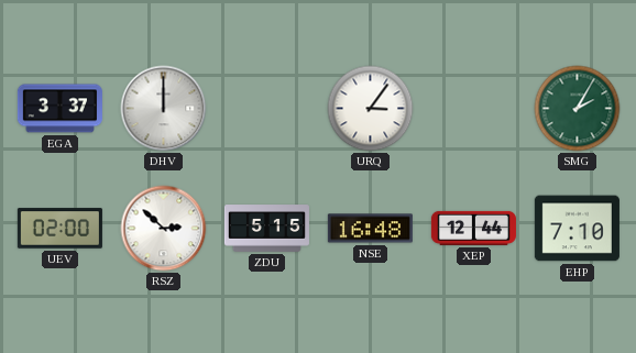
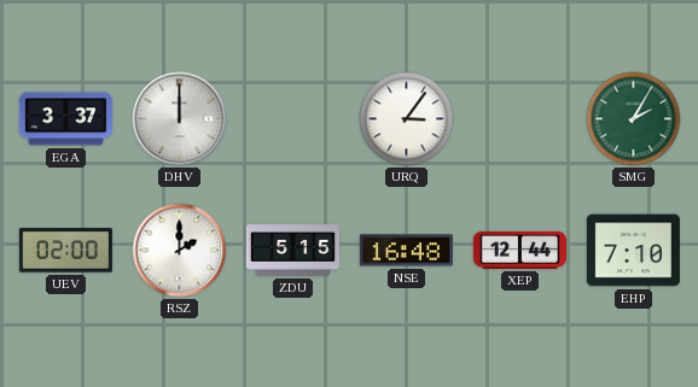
RSZ: 2:52 -> 2:00 (180, 251)
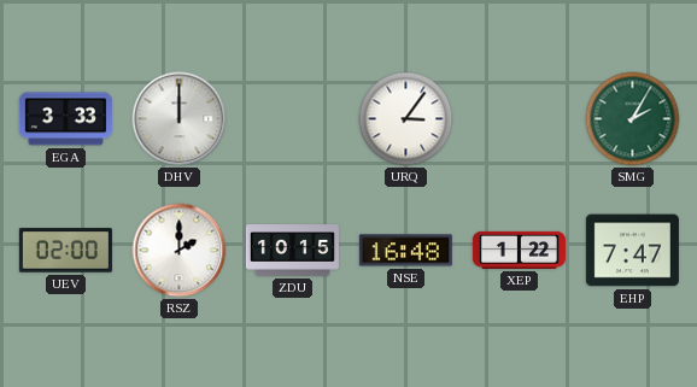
EGA: 3:37 -> 3:33 (65, 119)
ZDU: 5:15 -> 10:15 (292, 251)
XEP: 12:44 -> 1:22 (519, 250)
EHP: 7:10 -> 7:47 (632, 251)
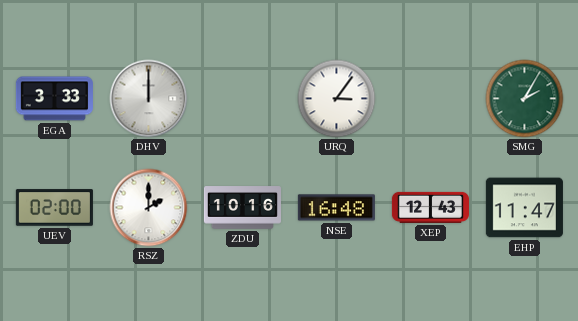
ZDU: 10:15 -> 10:16 (242, 208)
XEP: 1:22 -> 12:43 (430, 207)
EHP: 7:47 -> 11:47 (524, 208)
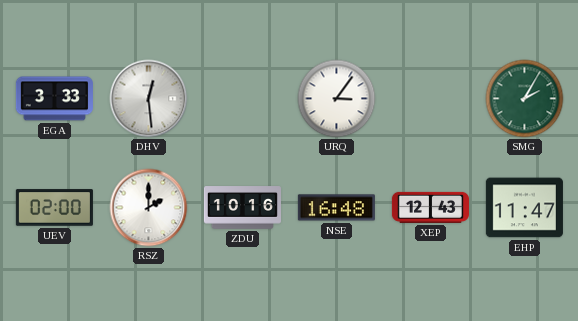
DHV: 12:00 -> 12:29 (149, 99)
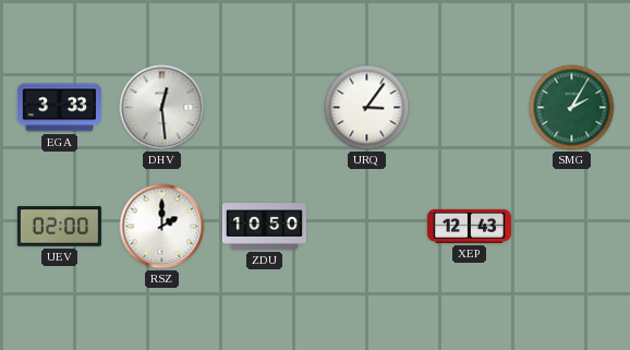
ZDU: 10:16 -> 10:50 (264, 227)
NSE: 16:48 -> none (336, 208)
EHP: 11:47 -> none (524, 208)
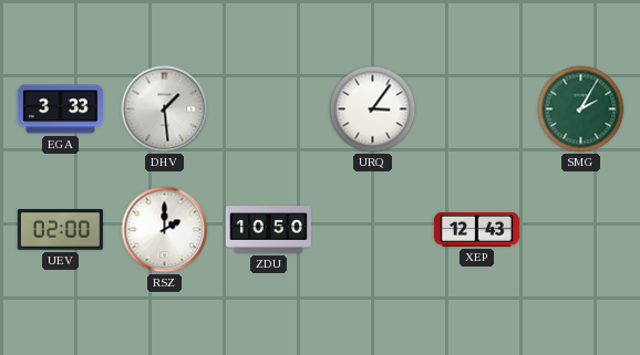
DHV: 12:29 -> 1:29 (165, 109)
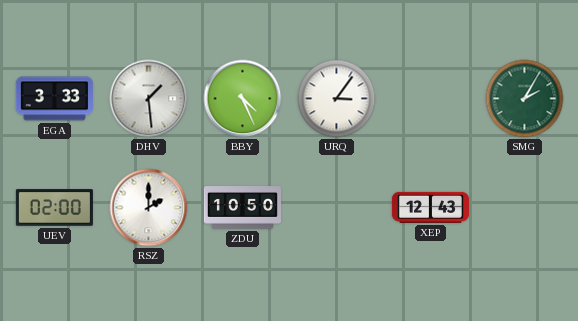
BBY: none -> 4:26 (243, 99)
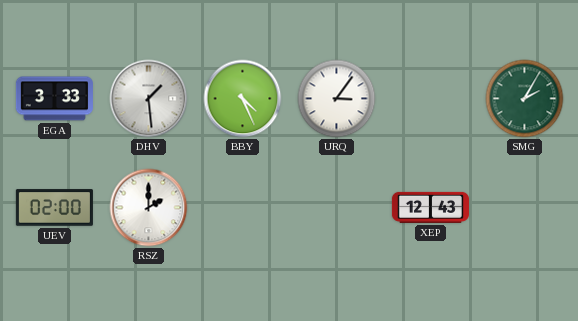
ZDU: 10:50 -> none (242, 208)
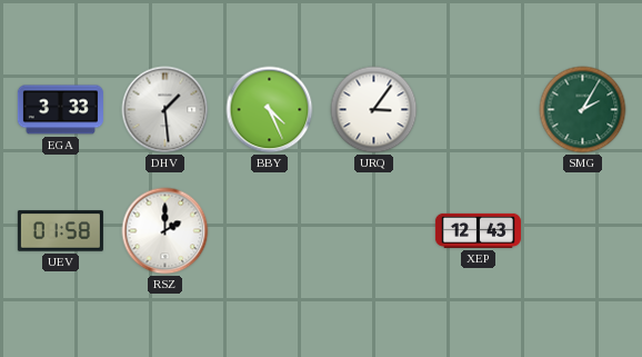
UEV: 02:00 -> 01:58 (60, 231)
